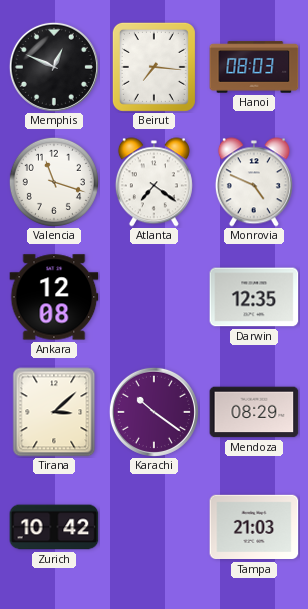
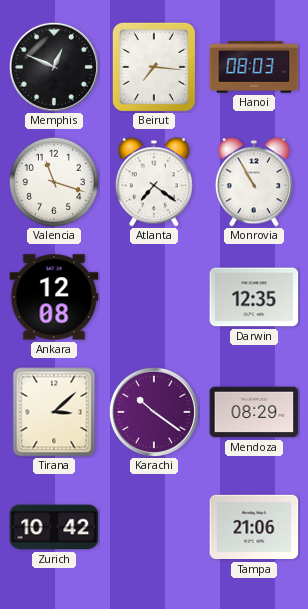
Monrovia: 4:49 -> 10:55 (254, 182)
Tampa: 21:03 -> 21:06 (254, 527)
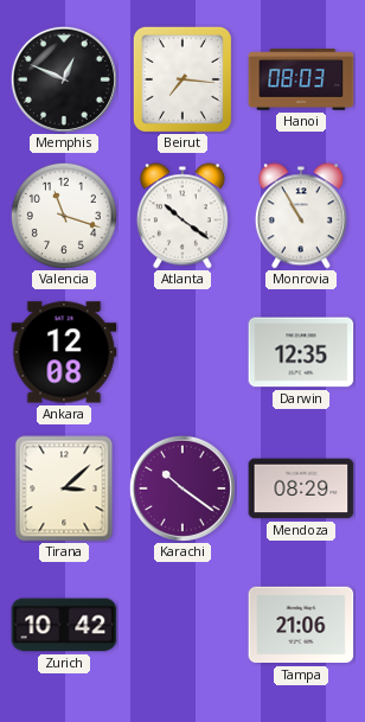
Atlanta: 7:21 -> 10:21 (182, 216)
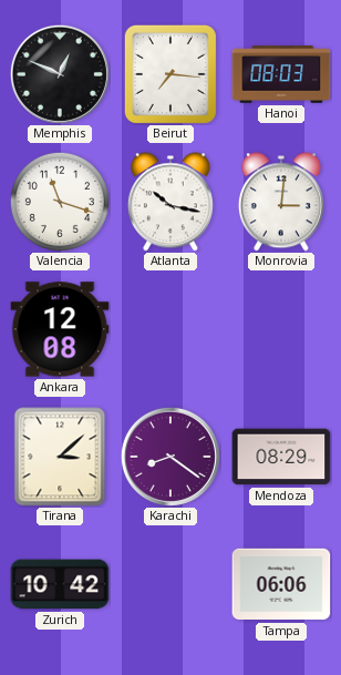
Atlanta: 10:21 -> 10:17 (170, 202)
Monrovia: 10:55 -> 3:01 (281, 202)
Darwin: 12:35 -> none (301, 352)
Karachi: 10:21 -> 8:21 (170, 457)
Tampa: 21:06 -> 06:06 (281, 584)
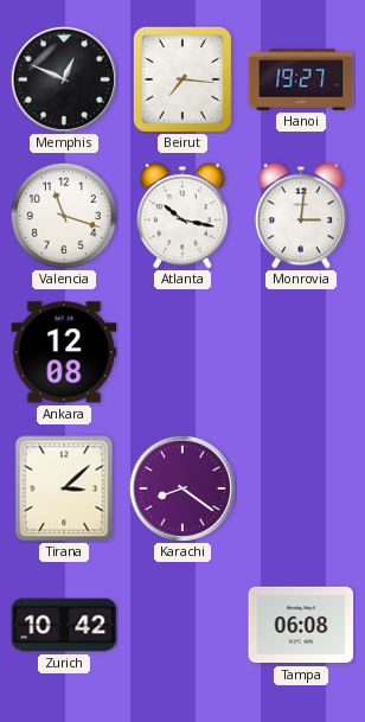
Hanoi: 08:03 -> 19:27 (301, 79)
Mendoza: 08:29 -> none (281, 457)
Tampa: 06:06 -> 06:08 (301, 625)
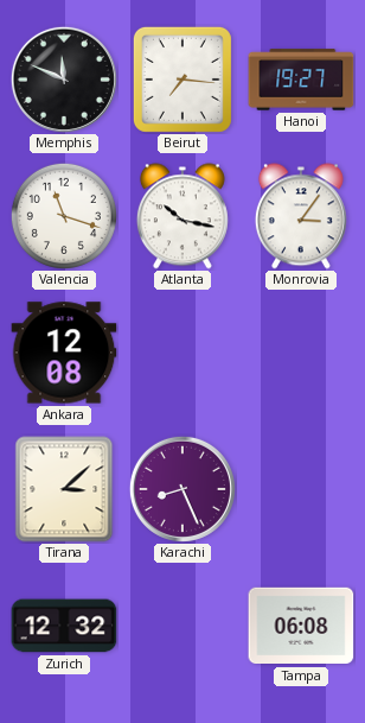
Memphis: 12:49 -> 11:49 (64, 80)
Monrovia: 3:01 -> 3:06 (301, 216)
Karachi: 8:21 -> 8:26 (182, 489)
Zurich: 10:42 -> 12:32 (64, 626)
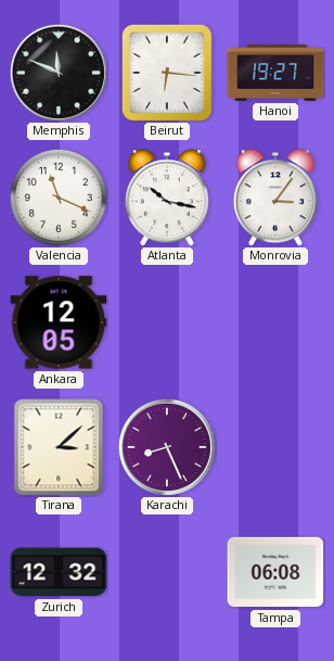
Beirut: 7:16 -> 6:16 (167, 73)
Valencia: 11:18 -> 11:19 (59, 198)
Ankara: 12:08 -> 12:05 (59, 322)
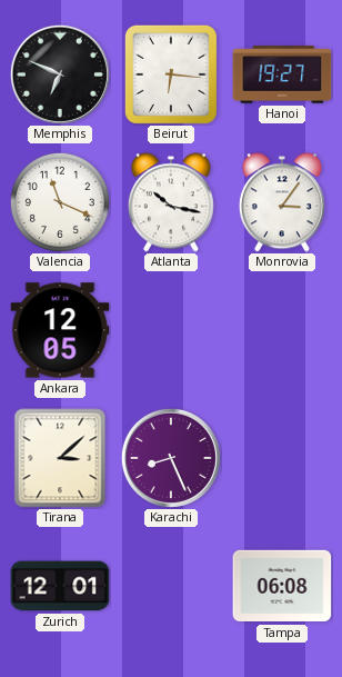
Memphis: 11:49 -> 6:49 (60, 74)
Zurich: 12:32 -> 12:01 (60, 586)
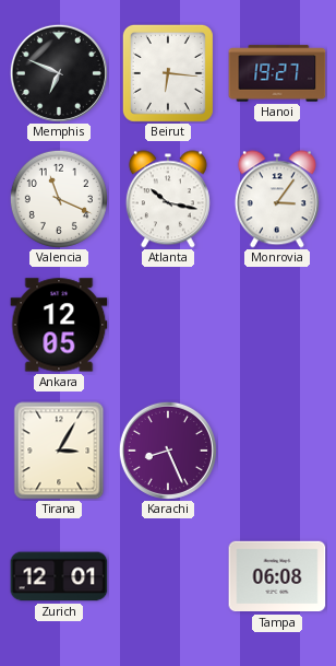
Tirana: 3:08 -> 3:05 (59, 451)
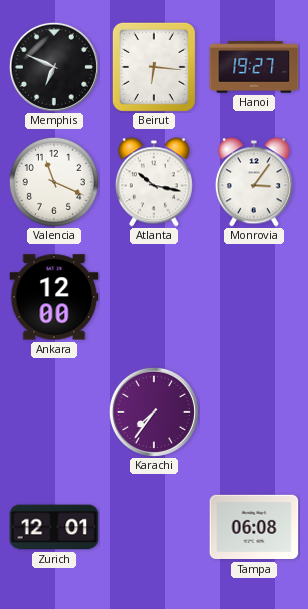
Ankara: 12:05 -> 12:00 (54, 297)
Tirana: 3:05 -> none (59, 451)
Karachi: 8:26 -> 7:36 (154, 412)
